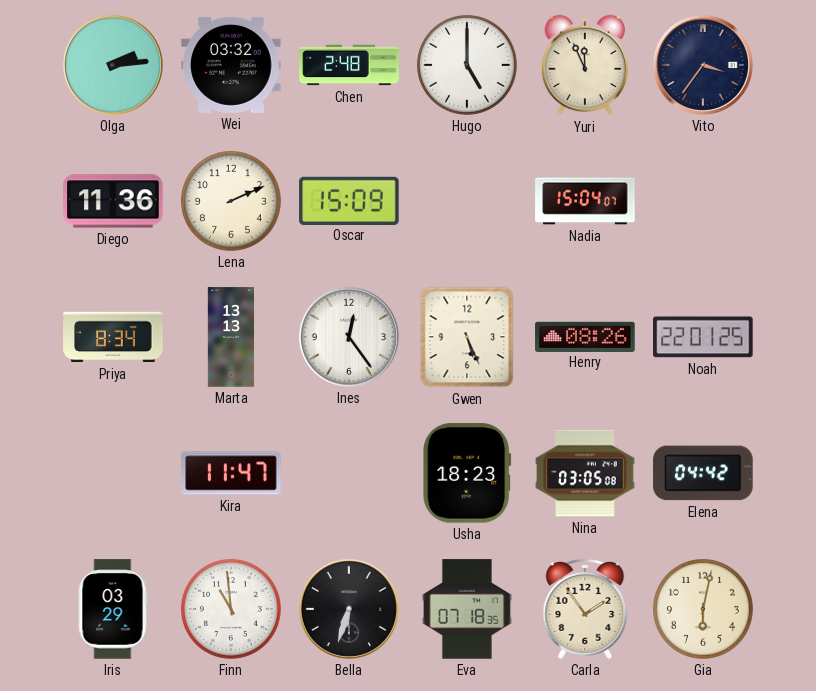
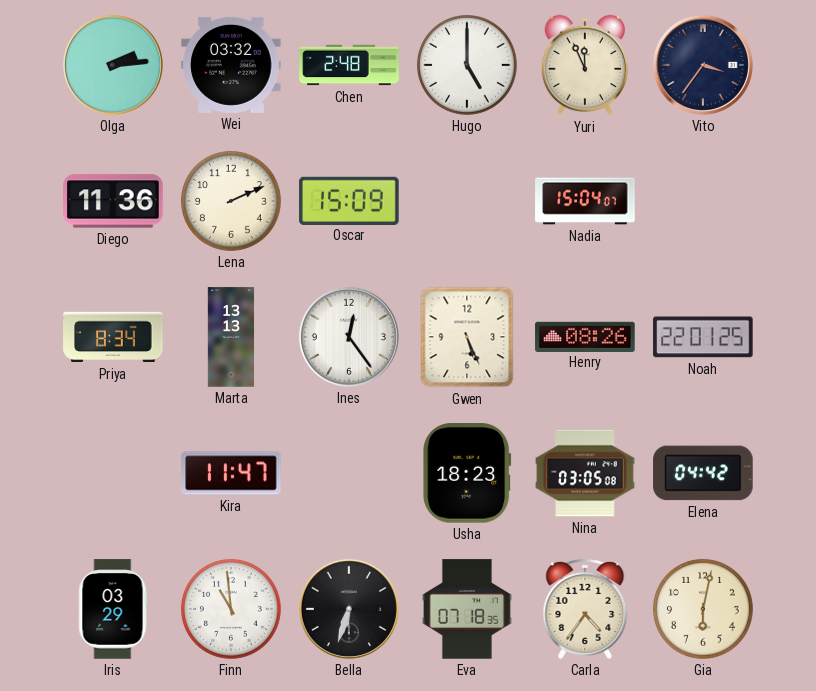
Carla: 1:54 -> 4:36 (585, 609)
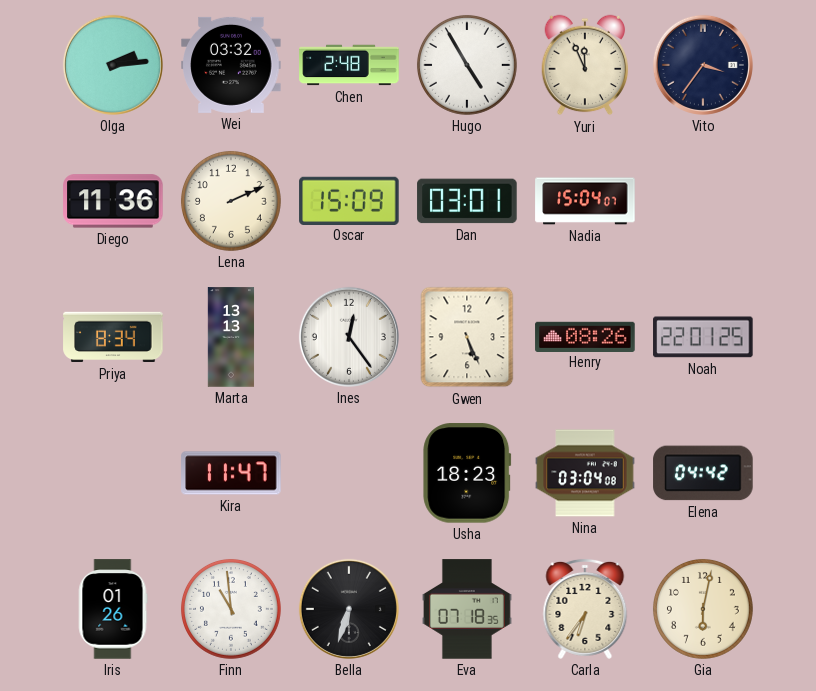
Hugo: 5:00 -> 4:55 (467, 65)
Dan: none -> 03:01 (467, 201)
Nina: 03:05 -> 03:04 (585, 473)
Iris: 03:29 -> 01:26 (113, 609)
Carla: 4:36 -> 6:36 (585, 609)
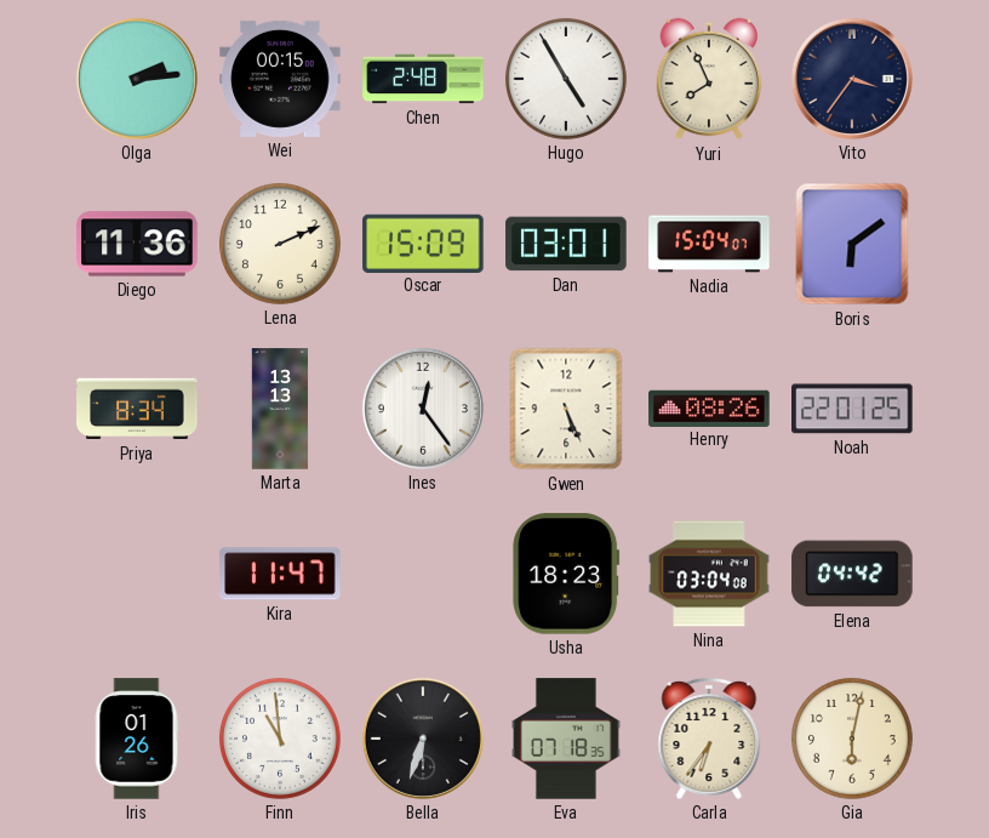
Wei: 03:32 -> 00:15 (280, 79)
Yuri: 11:56 -> 7:56 (709, 79)
Boris: none -> 6:09 (852, 244)
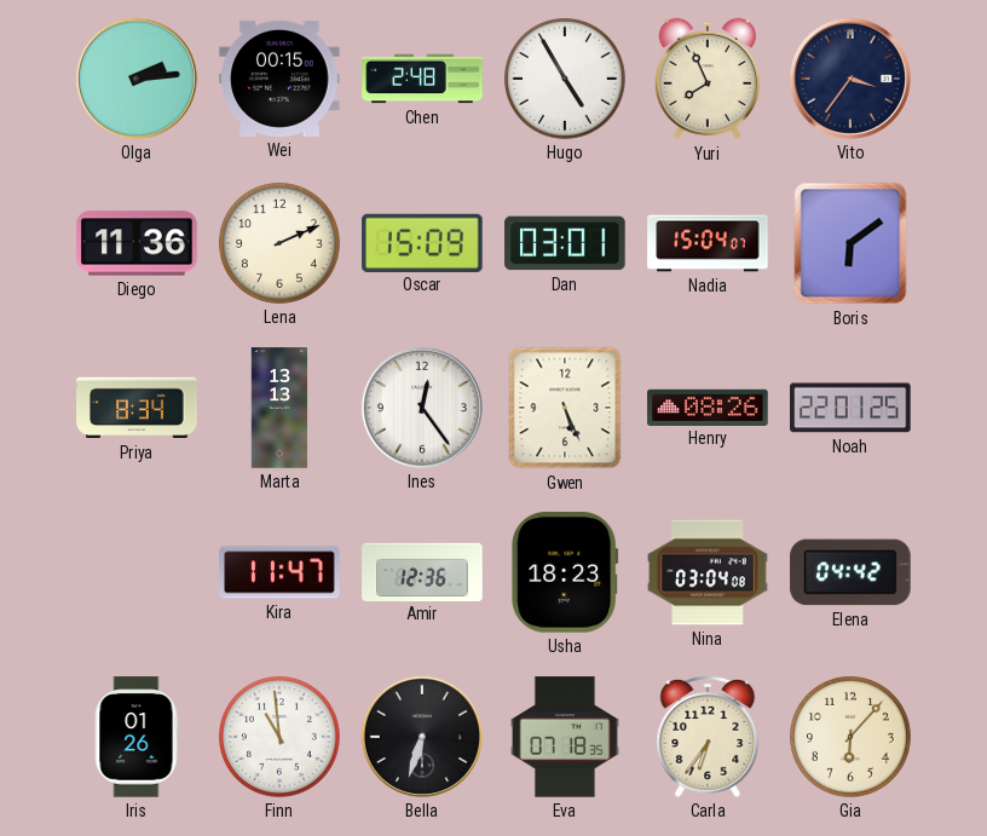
Amir: none -> 12:36 (422, 571)
Gia: 6:02 -> 6:07 (850, 737)
